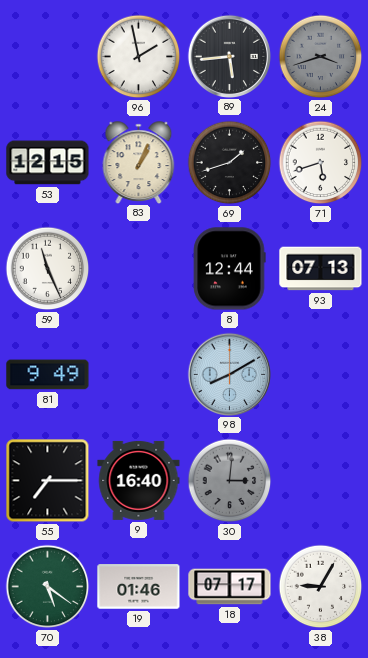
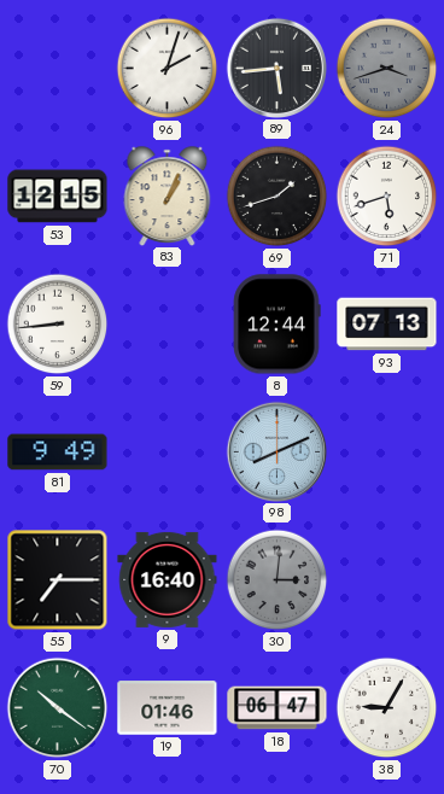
96: 1:58 -> 2:03 (168, 69)
59: 11:26 -> 8:44 (58, 325)
98: 8:10 -> 8:11 (276, 451)
70: 5:21 -> 10:21 (58, 708)
18: 07:17 -> 06:47 (277, 708)
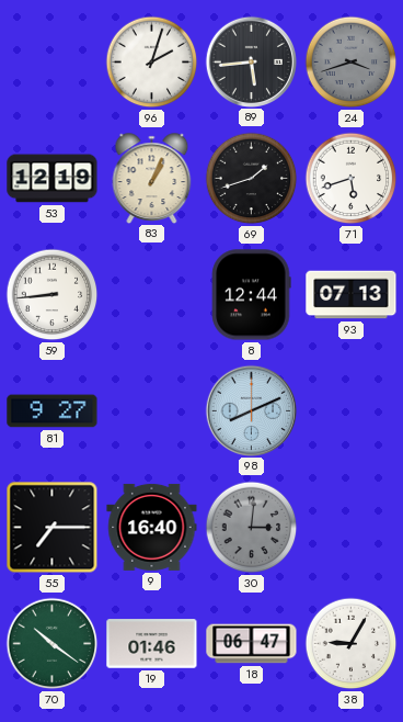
53: 12:15 -> 12:19 (53, 179)
81: 9:49 -> 9:27 (53, 411)
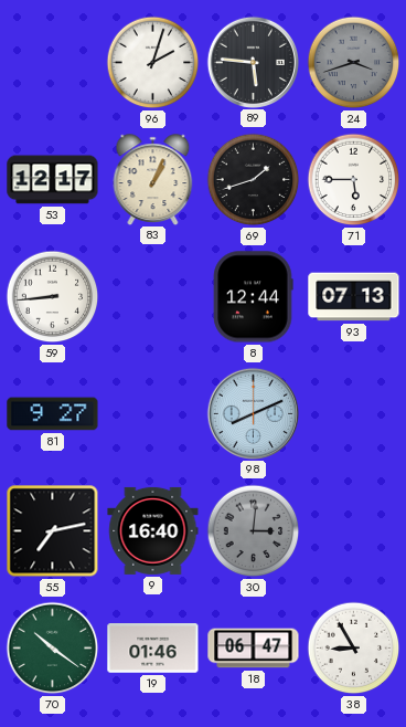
89: 5:44 -> 5:46 (253, 62)
53: 12:19 -> 12:17 (53, 180)
71: 5:42 -> 5:45 (354, 180)
55: 7:15 -> 7:13 (53, 531)
38: 9:05 -> 8:55 (354, 649)
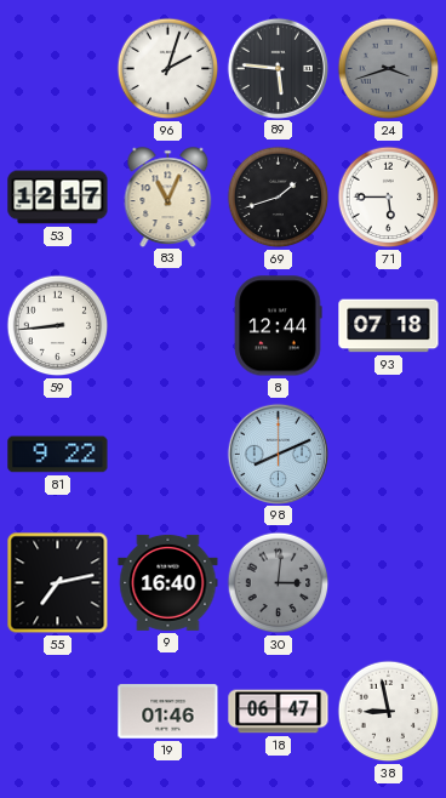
83: 1:04 -> 11:04 (168, 196)
93: 07:13 -> 07:18 (389, 326)
81: 9:27 -> 9:22 (58, 455)
70: 10:21 -> none (53, 649)
38: 8:55 -> 8:58 (389, 712)
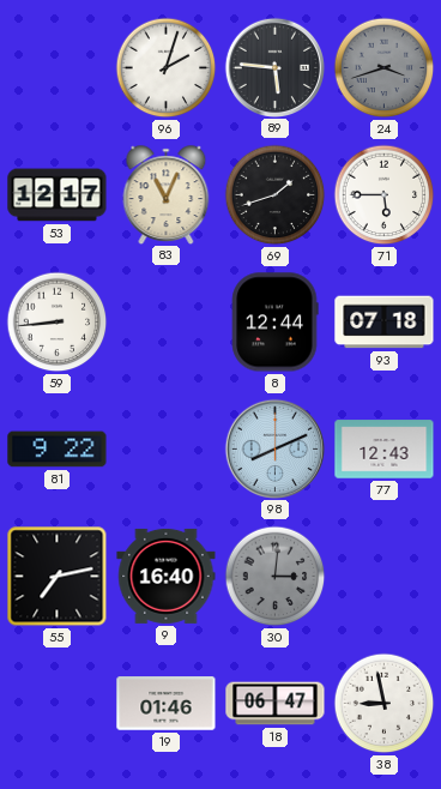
77: none -> 12:43 (385, 450)
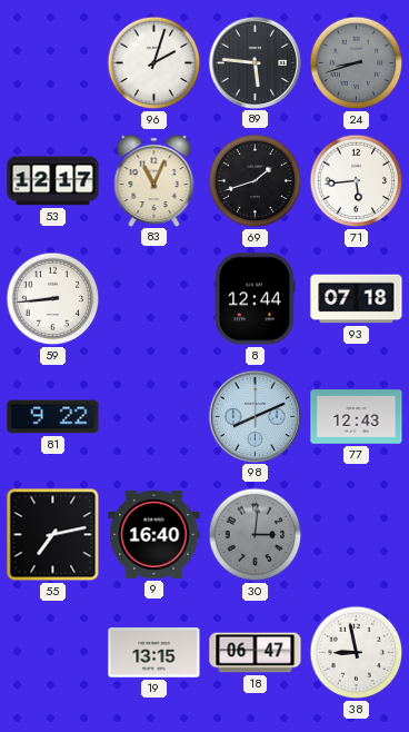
24: 3:42 -> 8:42 (357, 63)
71: 5:45 -> 5:44 (357, 181)
19: 01:46 -> 13:15 (154, 653)
